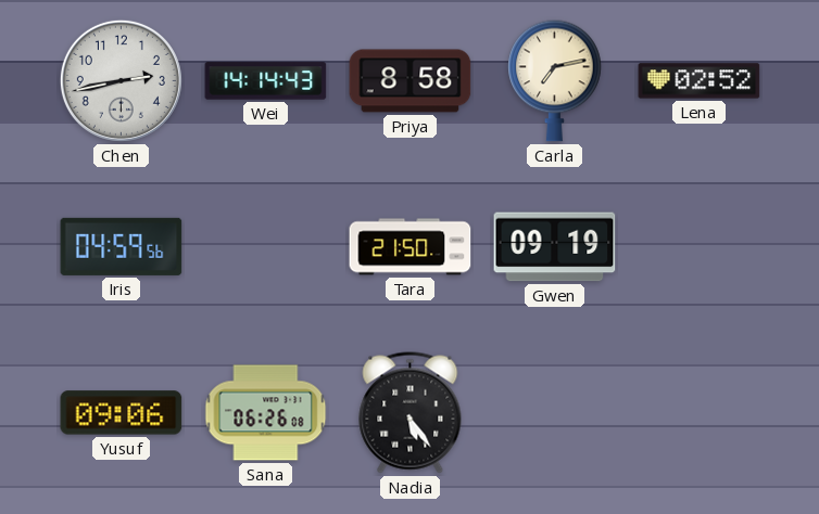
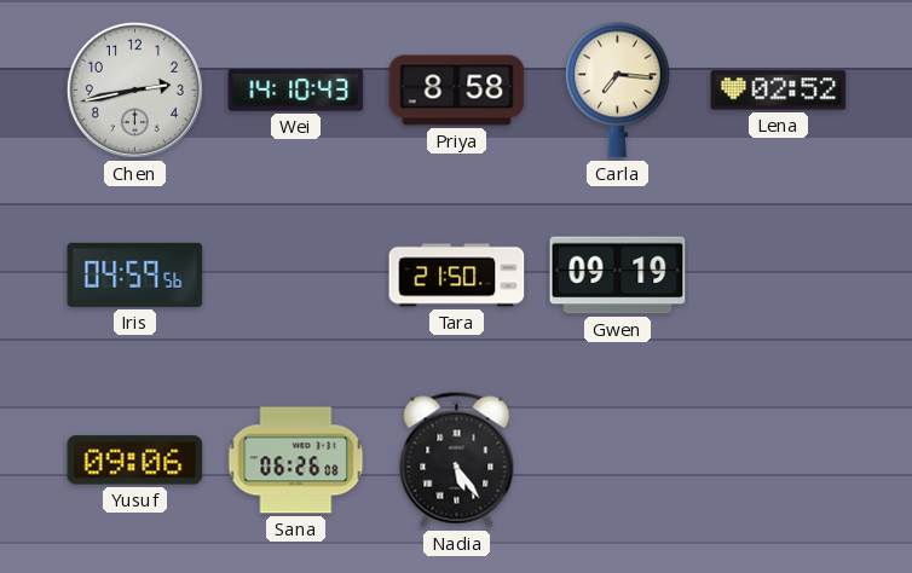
Wei: 14:14 -> 14:10 (296, 91)
Carla: 7:13 -> 7:16 (618, 89)
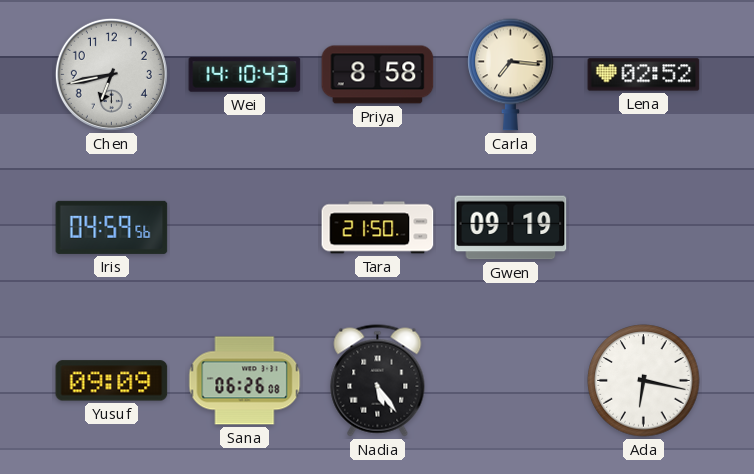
Chen: 2:43 -> 6:43 (111, 74)
Yusuf: 09:06 -> 09:09 (112, 381)
Ada: none -> 6:17 (644, 381)
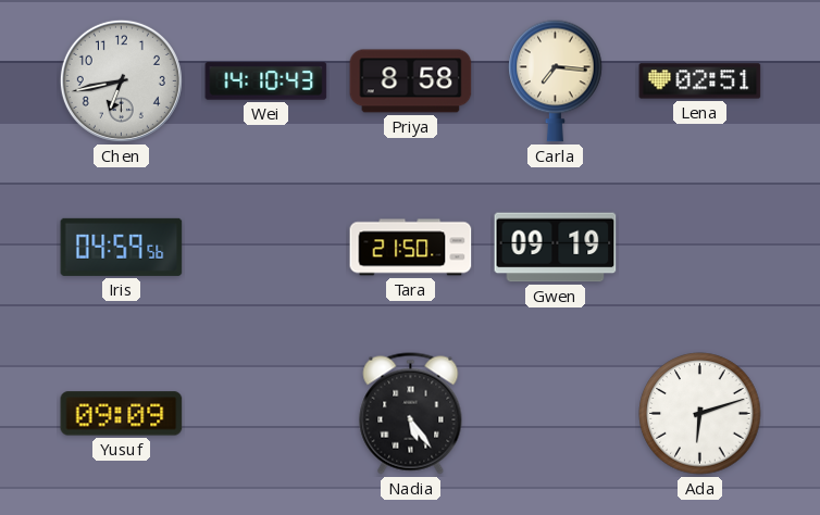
Lena: 02:52 -> 02:51 (700, 81)
Sana: 06:26 -> none (245, 381)
Ada: 6:17 -> 6:12 (700, 414)
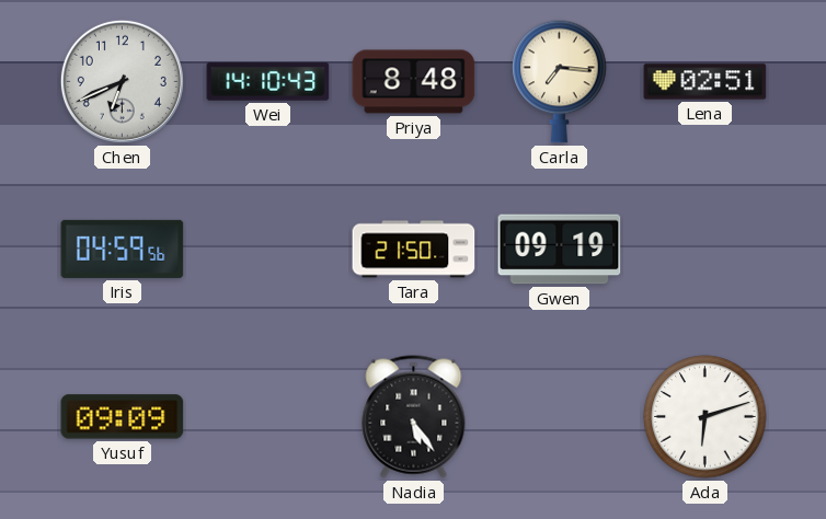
Chen: 6:43 -> 6:41 (122, 81)
Priya: 8:58 -> 8:48 (414, 82)
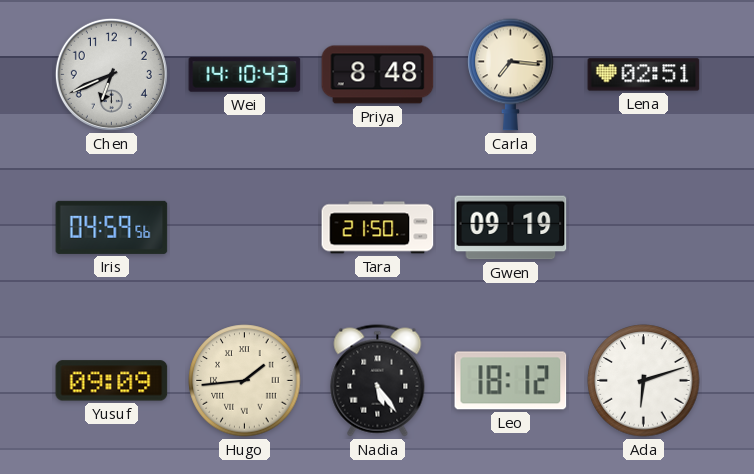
Hugo: none -> 1:44 (245, 381)
Leo: none -> 18:12 (511, 381)
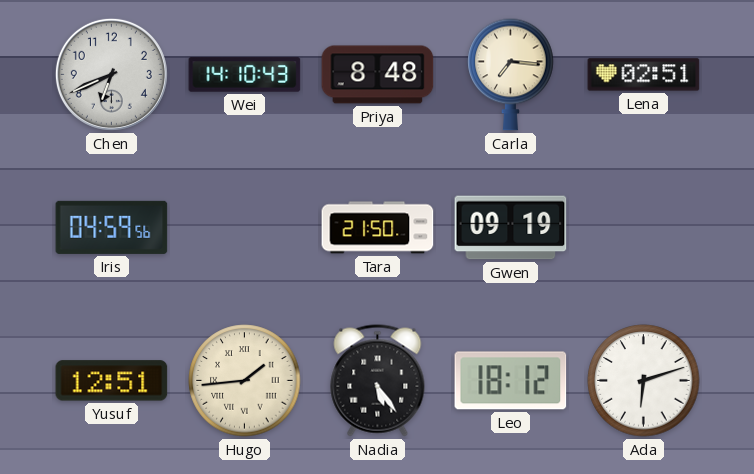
Yusuf: 09:09 -> 12:51 (112, 381)
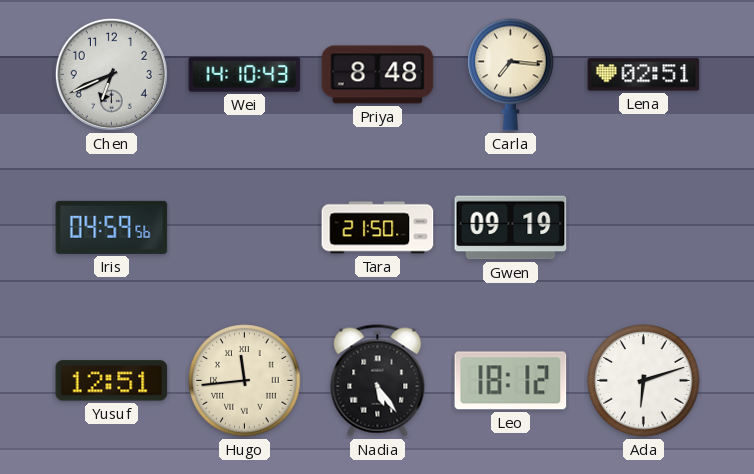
Hugo: 1:44 -> 11:44 (245, 381)
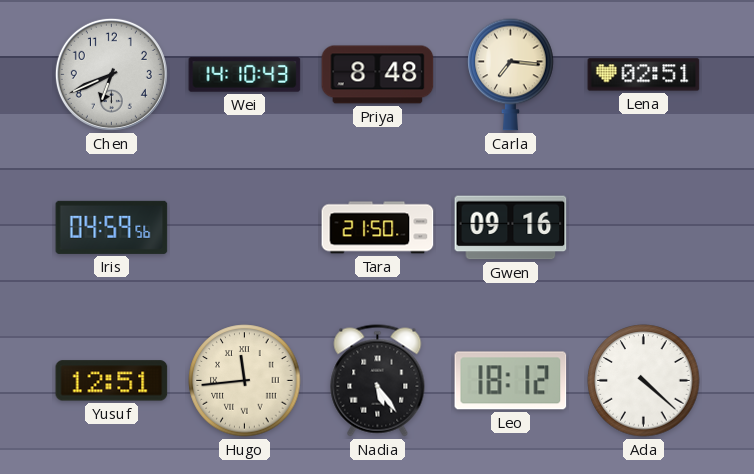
Gwen: 09:19 -> 09:16 (511, 228)
Ada: 6:12 -> 4:22 (644, 381)
